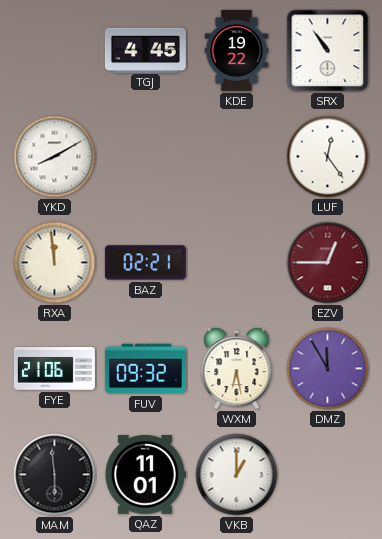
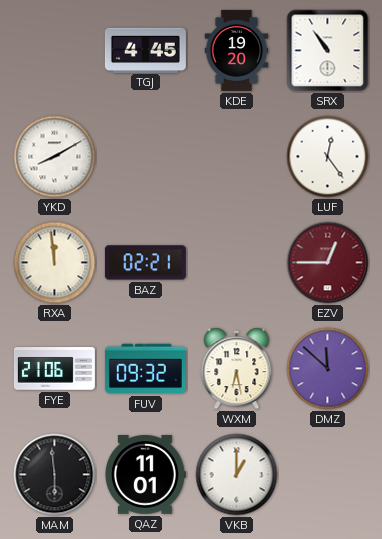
KDE: 19:22 -> 19:20 (237, 50)
DMZ: 11:55 -> 11:52 (328, 369)
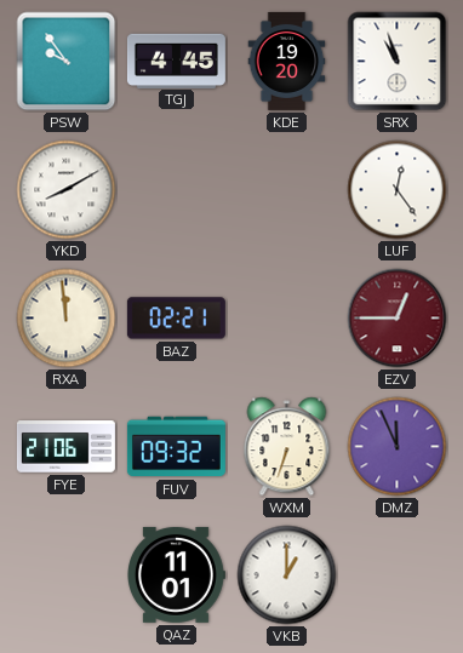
PSW: none -> 9:54 (67, 62)
SRX: 10:54 -> 10:57 (398, 62)
WXM: 6:28 -> 6:33 (287, 447)
DMZ: 11:52 -> 11:56 (398, 447)
MAM: 5:59 -> none (55, 475)
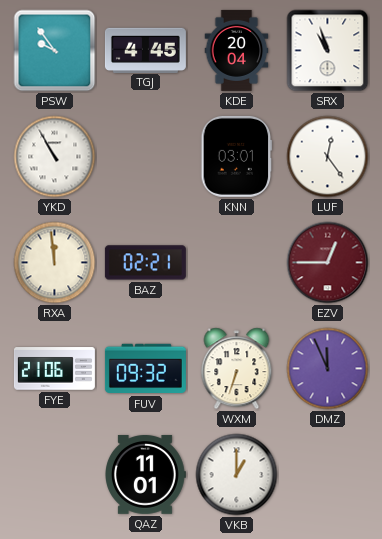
KDE: 19:20 -> 20:04 (237, 50)
YKD: 8:10 -> 10:55 (55, 157)
KNN: none -> 03:01 (237, 156)
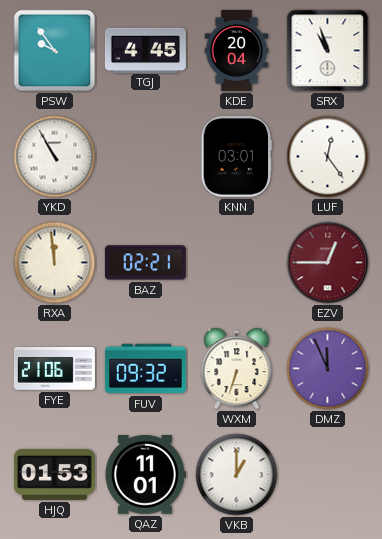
HJQ: none -> 01:53 (54, 474)
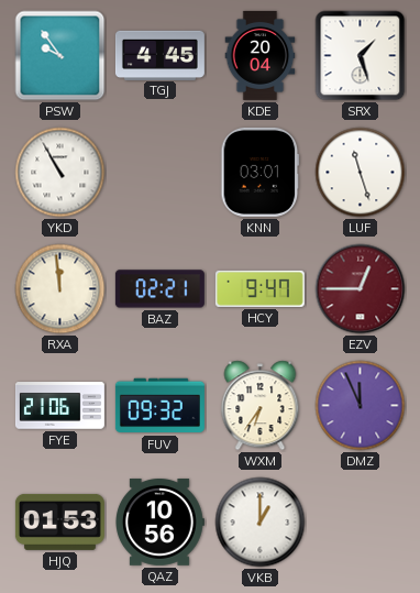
SRX: 10:57 -> 1:27 (361, 56)
LUF: 12:24 -> 11:27 (361, 173)
HCY: none -> 9:47 (259, 288)
WXM: 6:33 -> 6:36 (261, 406)
QAZ: 11:01 -> 10:56 (161, 523)
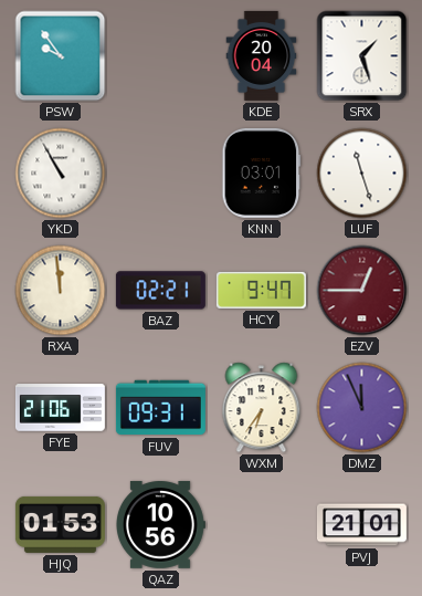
TGJ: 4:45 -> none (159, 55)
FUV: 09:32 -> 09:31 (160, 408)
VKB: 1:00 -> none (261, 523)
PVJ: none -> 21:01 (361, 525)
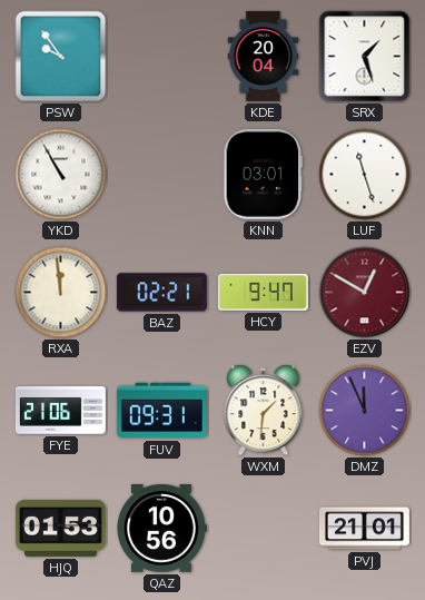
EZV: 12:45 -> 12:50 (365, 293)
WXM: 6:36 -> 1:31 (264, 411)
